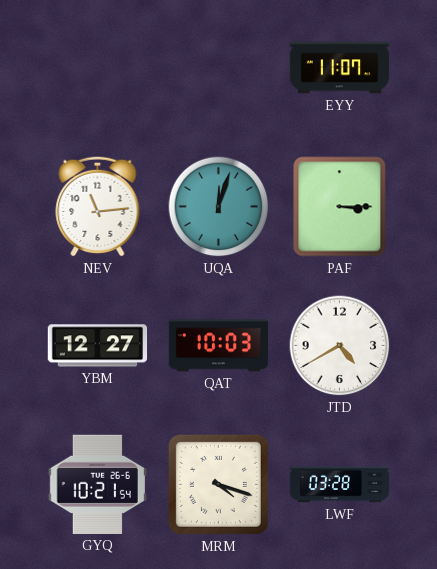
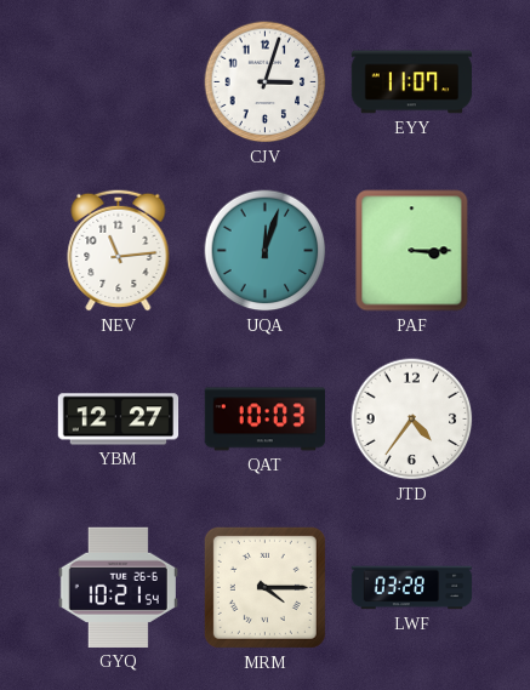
CJV: none -> 3:03 (266, 82)
JTD: 4:40 -> 4:36 (412, 420)
MRM: 4:18 -> 4:15 (264, 587)
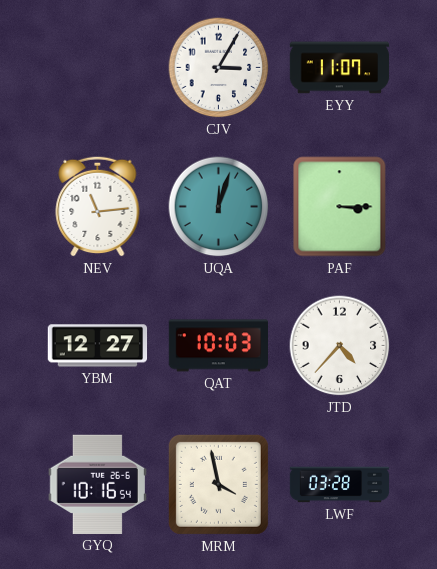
CJV: 3:03 -> 3:05 (219, 68)
JTD: 4:36 -> 4:37 (340, 346)
GYQ: 10:21 -> 10:16 (97, 484)
MRM: 4:15 -> 3:58 (218, 484)
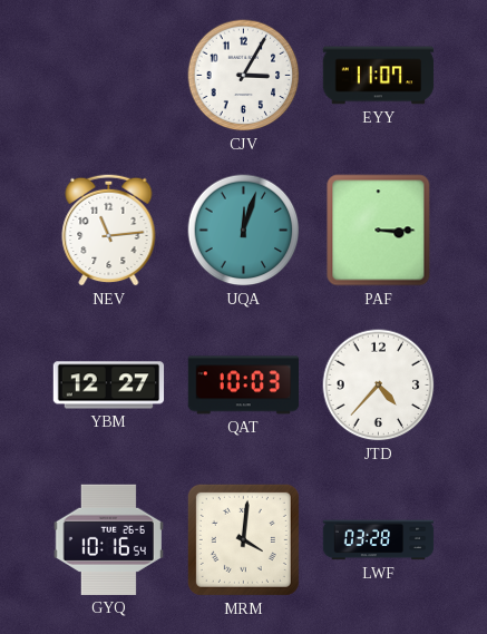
MRM: 3:58 -> 4:01 (243, 539)
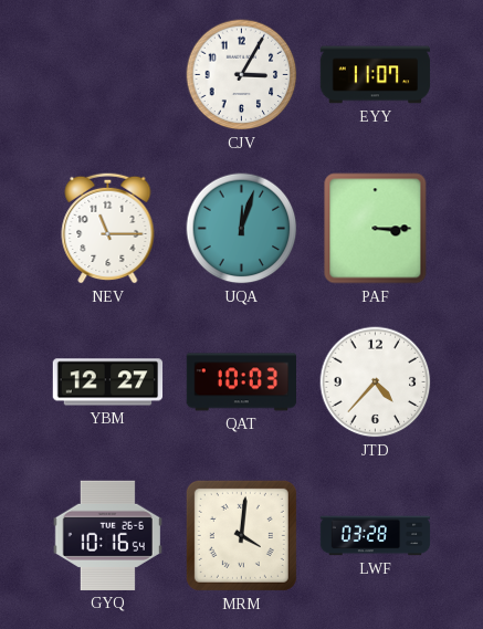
NEV: 11:14 -> 11:15 (108, 228)
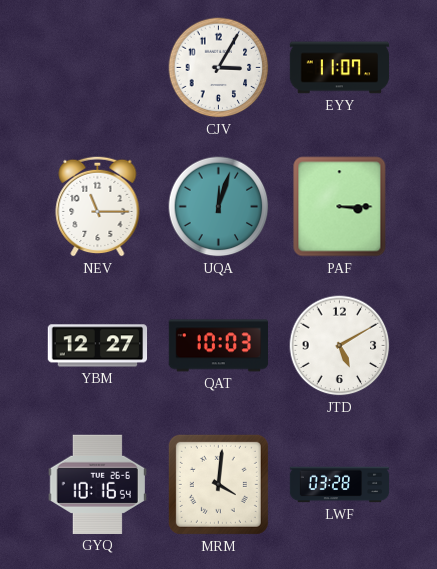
JTD: 4:37 -> 5:10 (340, 346)
